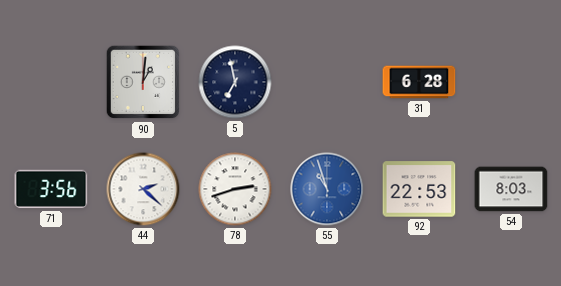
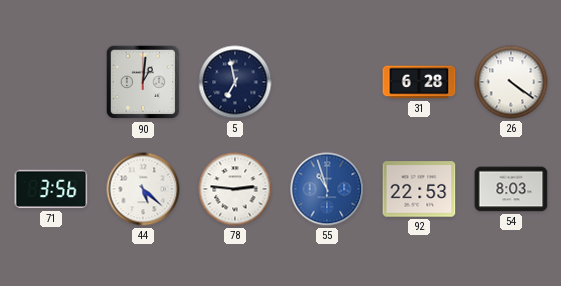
26: none -> 4:21 (511, 82)
44: 2:22 -> 5:22 (143, 189)
78: 2:42 -> 2:46 (235, 189)
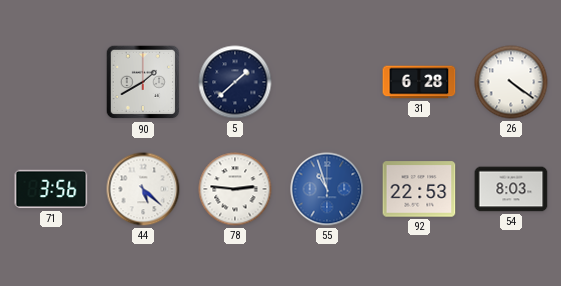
90: 1:01 -> 1:40 (143, 82)
5: 6:58 -> 1:38 (235, 82)
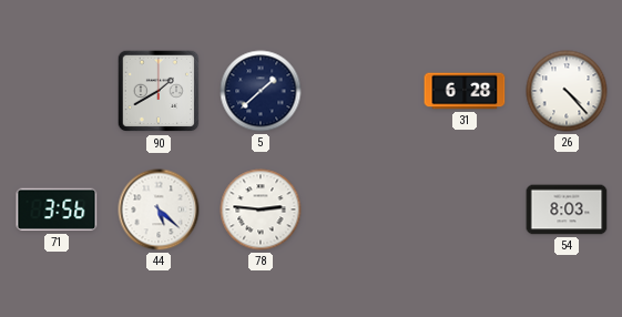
26: 4:21 -> 4:23 (567, 91)
55: 10:57 -> none (327, 189)
92: 22:53 -> none (419, 189)
